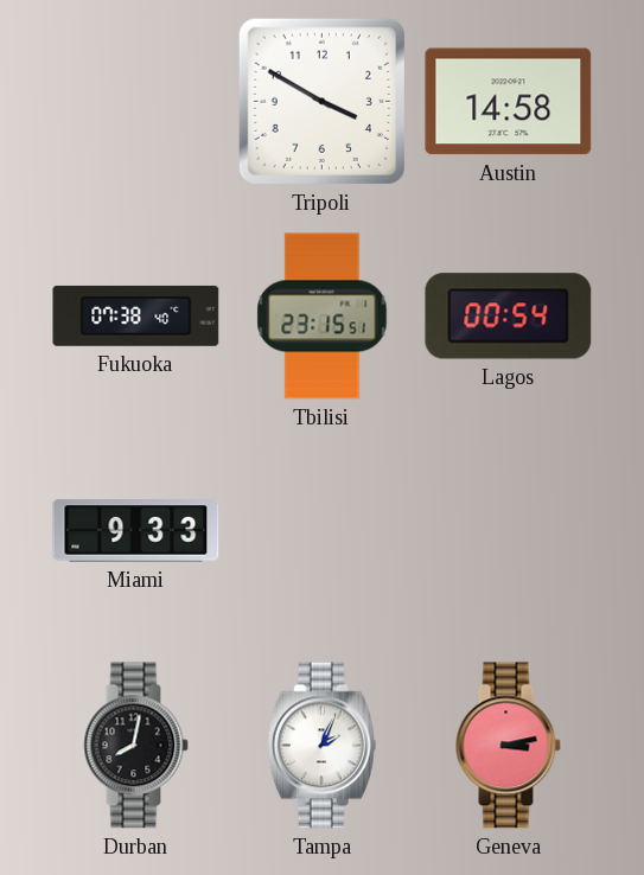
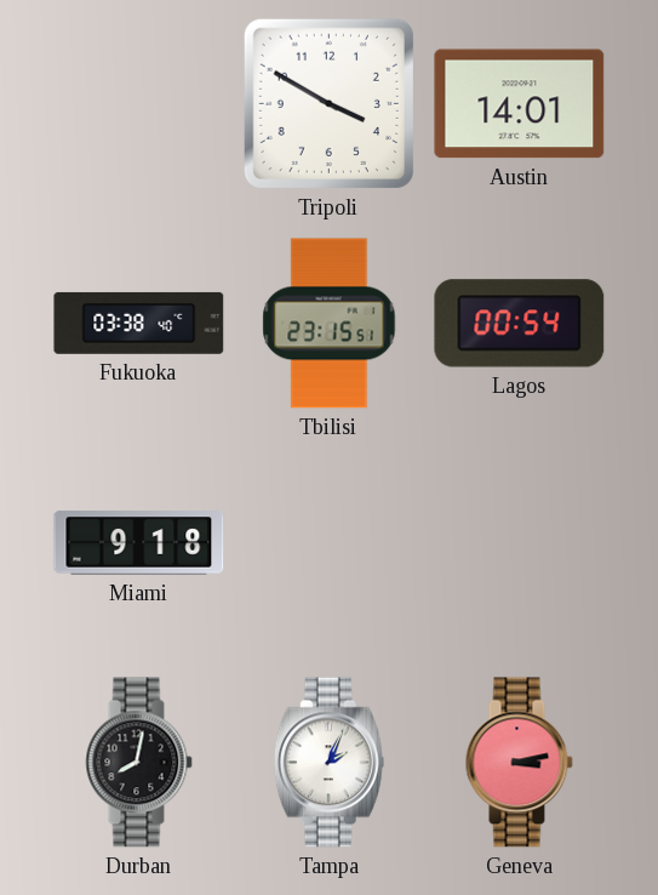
Austin: 14:58 -> 14:01 (520, 104)
Fukuoka: 07:38 -> 03:38 (139, 323)
Miami: 9:33 -> 9:18 (139, 543)
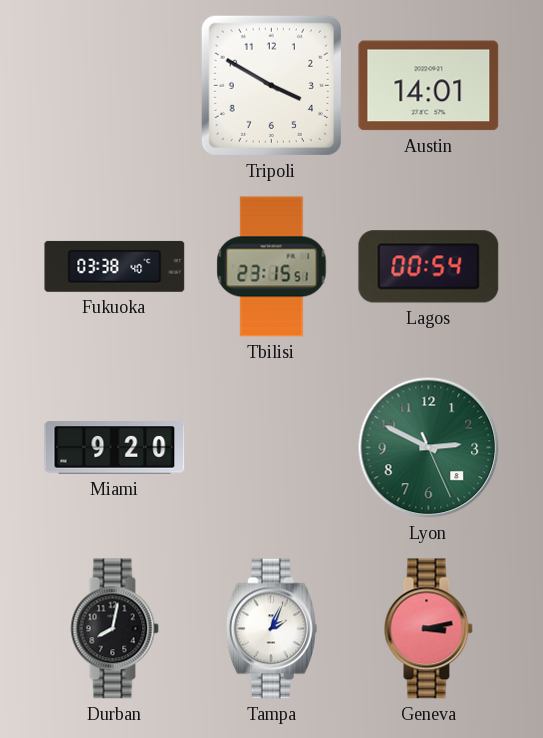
Miami: 9:18 -> 9:20 (115, 448)
Lyon: none -> 2:49 (429, 448)
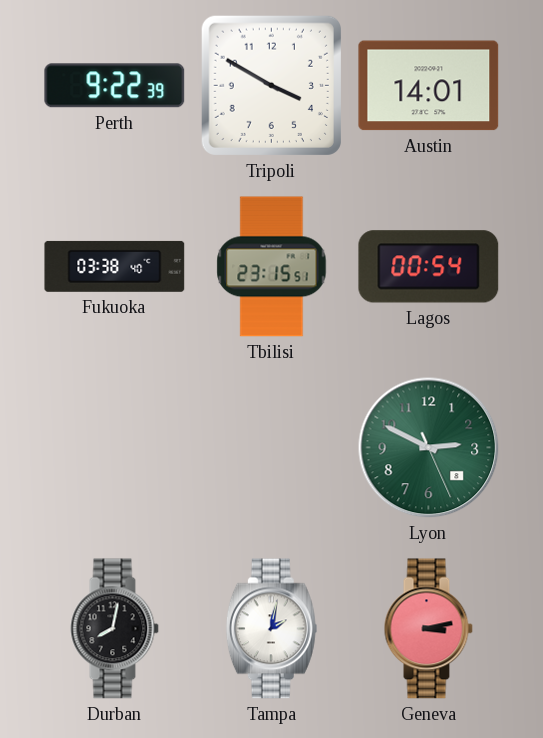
Perth: none -> 9:22 (115, 86)
Miami: 9:20 -> none (115, 448)
Tampa: 2:04 -> 2:02 (271, 629)
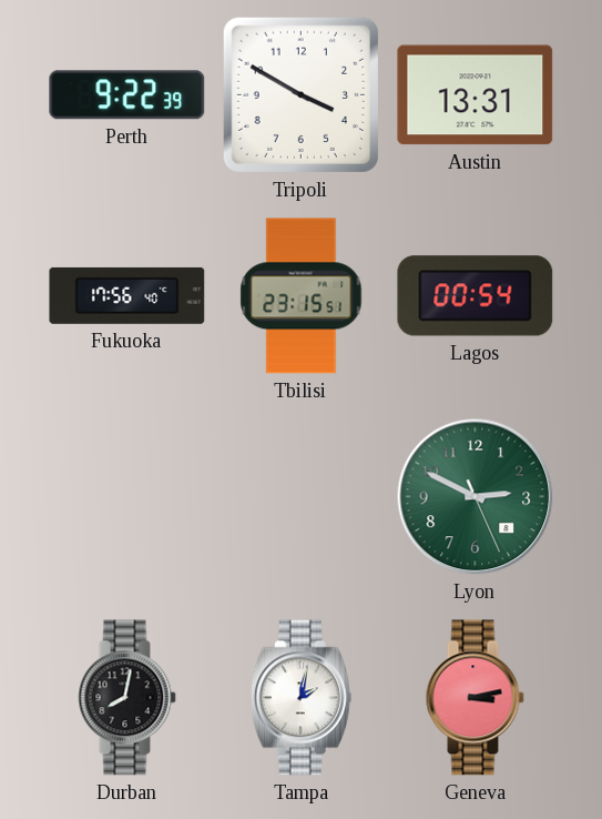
Austin: 14:01 -> 13:31 (476, 95)
Fukuoka: 03:38 -> 17:56 (127, 295)
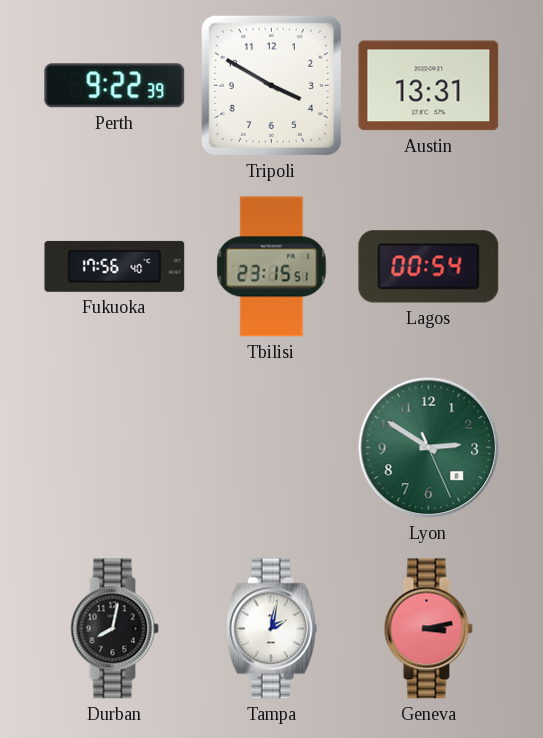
Lyon: 2:49 -> 2:50 (429, 448)
